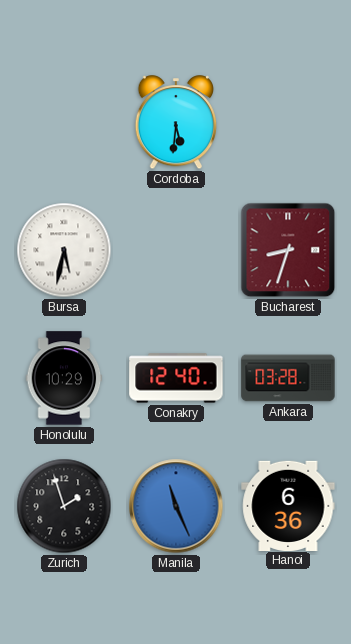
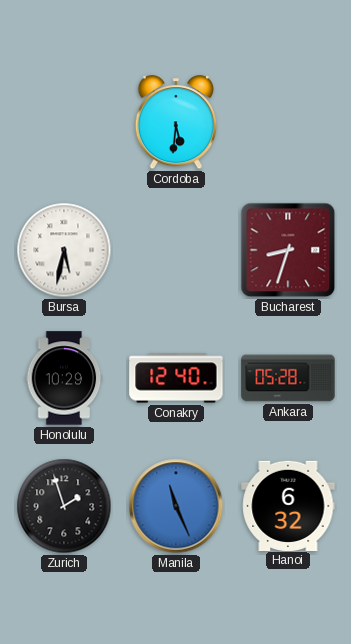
Ankara: 03:28 -> 05:28 (288, 378)
Hanoi: 6:36 -> 6:32 (288, 505)
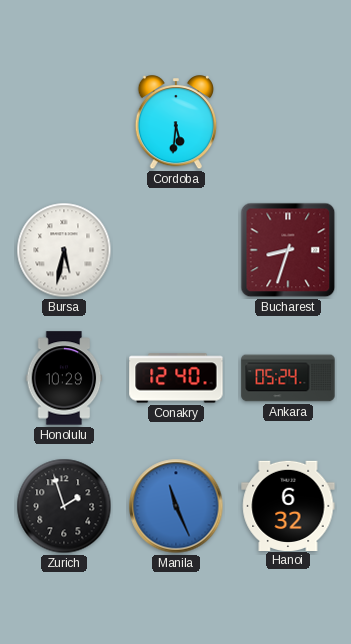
Ankara: 05:28 -> 05:24 (288, 378)
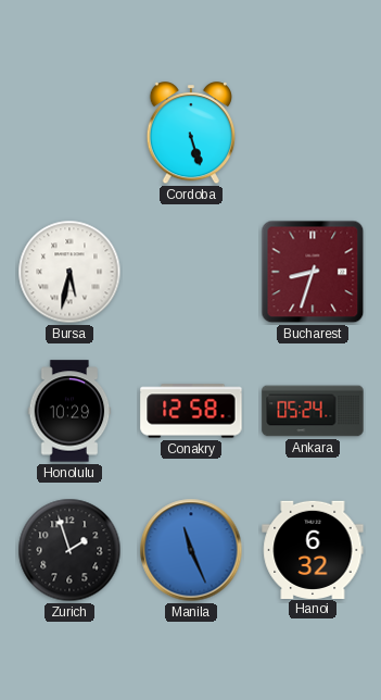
Cordoba: 5:31 -> 5:27 (191, 134)
Conakry: 12:40 -> 12:58 (191, 411)
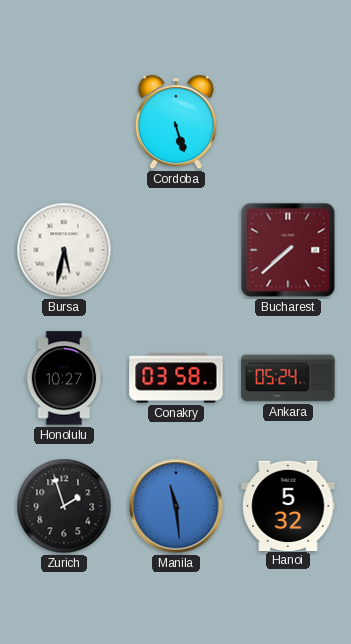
Bucharest: 8:33 -> 7:38 (288, 250)
Honolulu: 10:29 -> 10:27 (64, 378)
Conakry: 12:58 -> 03:58 (176, 378)
Manila: 11:26 -> 11:29 (176, 506)
Hanoi: 6:32 -> 5:32 (288, 505)
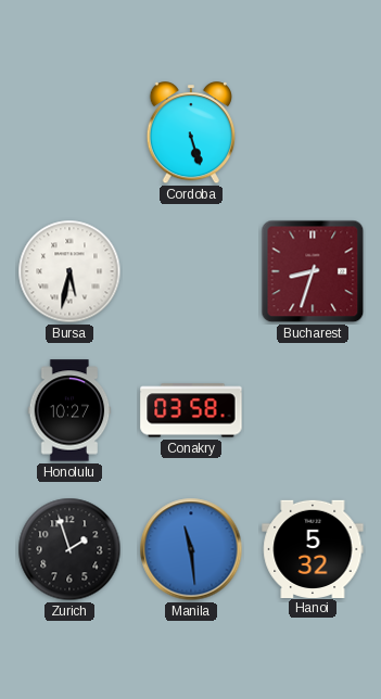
Bucharest: 7:38 -> 8:33 (313, 271)
Ankara: 05:24 -> none (288, 378)
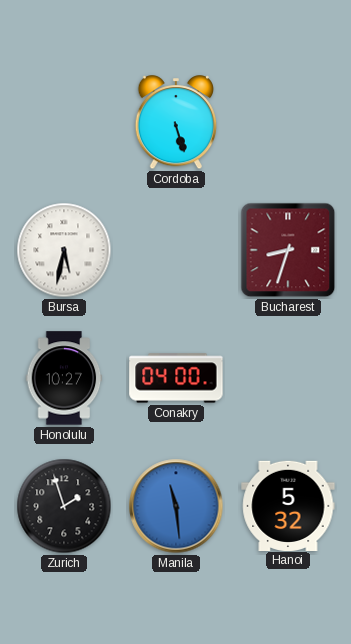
Conakry: 03:58 -> 04:00 (176, 378)
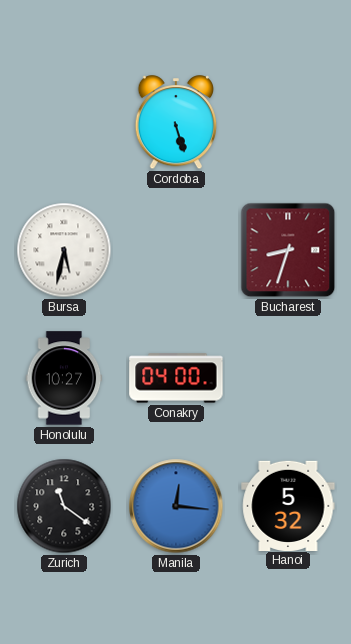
Zurich: 1:57 -> 11:21 (64, 506)
Manila: 11:29 -> 12:16 (176, 506)
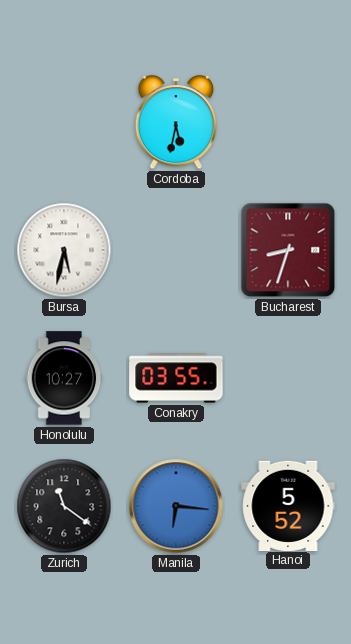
Cordoba: 5:27 -> 5:32 (176, 123)
Conakry: 04:00 -> 03:55 (176, 378)
Manila: 12:16 -> 6:16 (176, 506)
Hanoi: 5:32 -> 5:52 (288, 505)
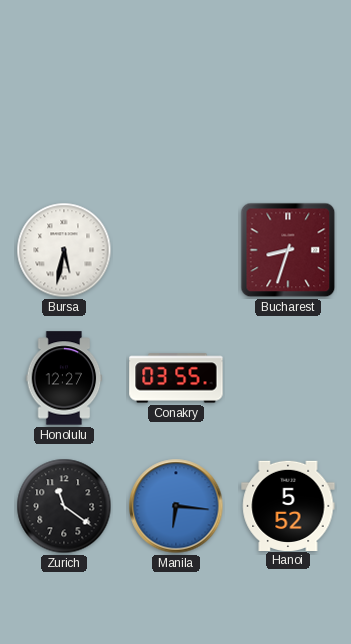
Cordoba: 5:32 -> none (176, 123)
Honolulu: 10:27 -> 12:27 (64, 378)
